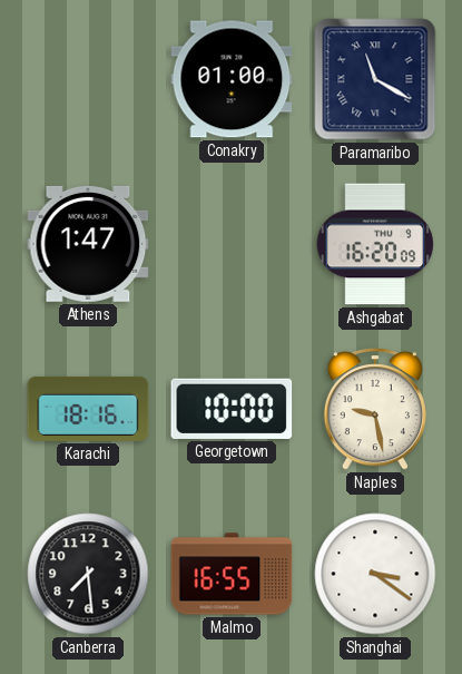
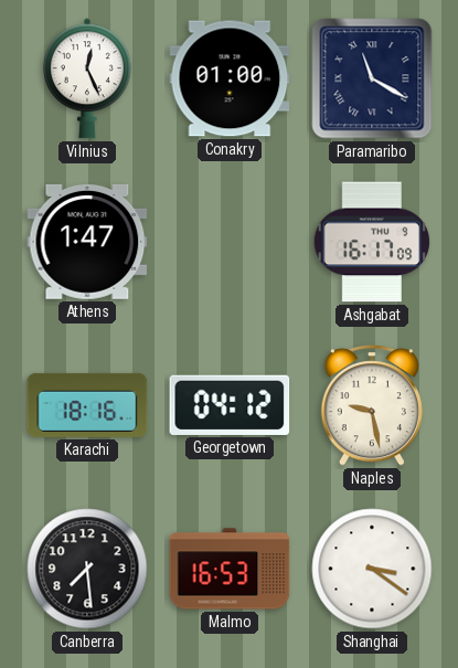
Vilnius: none -> 12:26 (87, 78)
Ashgabat: 16:20 -> 16:17 (371, 242)
Georgetown: 10:00 -> 04:12 (230, 405)
Malmo: 16:55 -> 16:53 (230, 569)
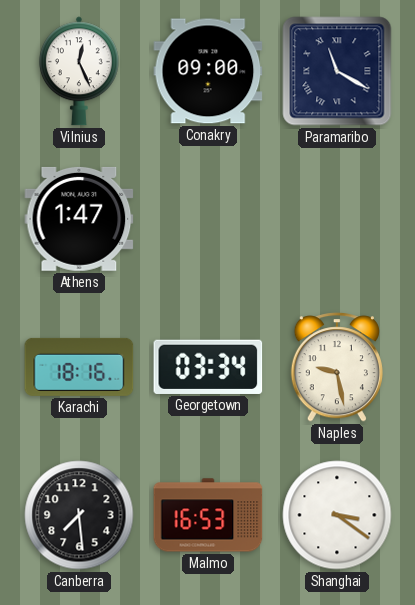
Conakry: 01:00 -> 09:00 (208, 71)
Ashgabat: 16:17 -> none (371, 242)
Georgetown: 04:12 -> 03:34 (208, 367)
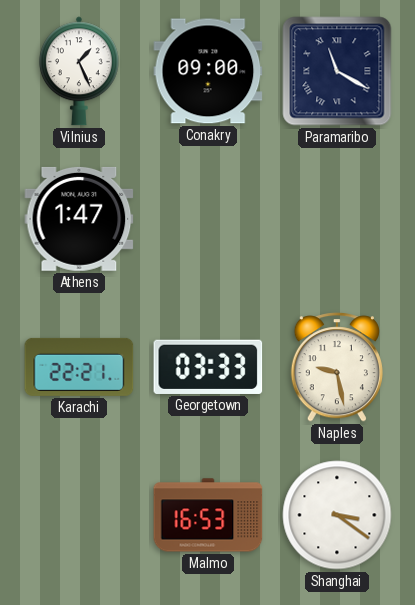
Vilnius: 12:26 -> 1:26 (79, 71)
Karachi: 18:16 -> 22:21 (79, 367)
Georgetown: 03:34 -> 03:33 (208, 367)
Canberra: 7:29 -> none (79, 515)
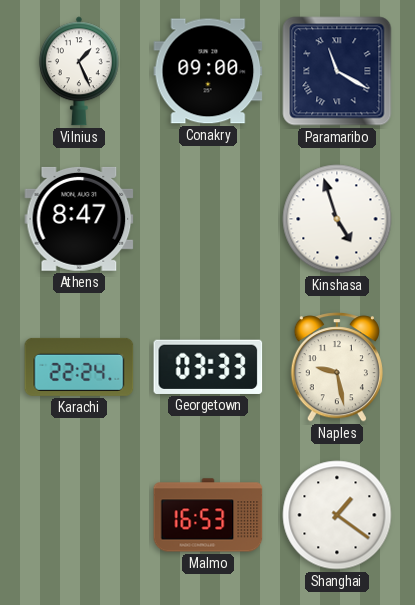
Athens: 1:47 -> 8:47 (79, 219)
Kinshasa: none -> 4:57 (337, 219)
Karachi: 22:21 -> 22:24 (79, 367)
Shanghai: 3:21 -> 1:21 (337, 515)
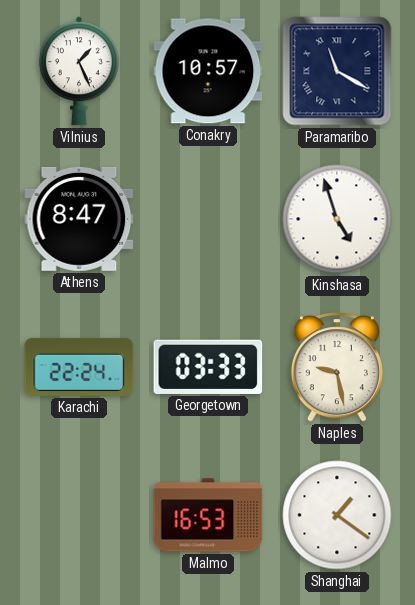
Conakry: 09:00 -> 10:57 (208, 71)
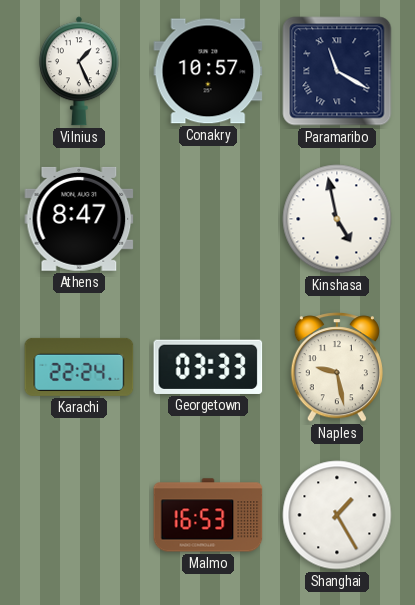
Kinshasa: 4:57 -> 4:58 (337, 219)
Shanghai: 1:21 -> 1:25 (337, 515)
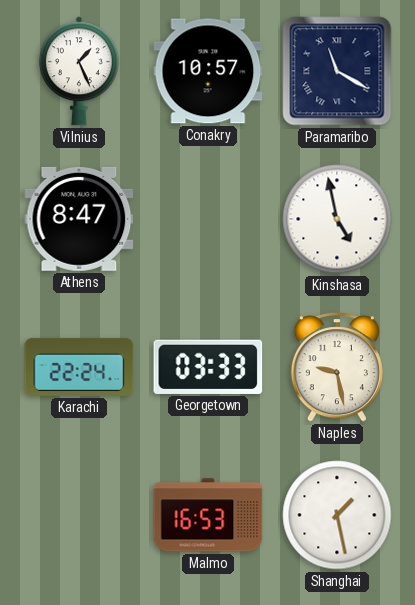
Shanghai: 1:25 -> 1:28 (337, 515)
